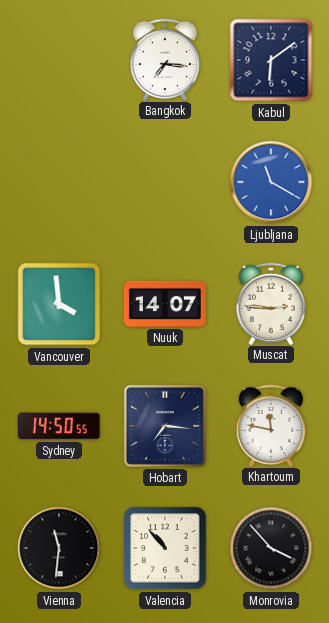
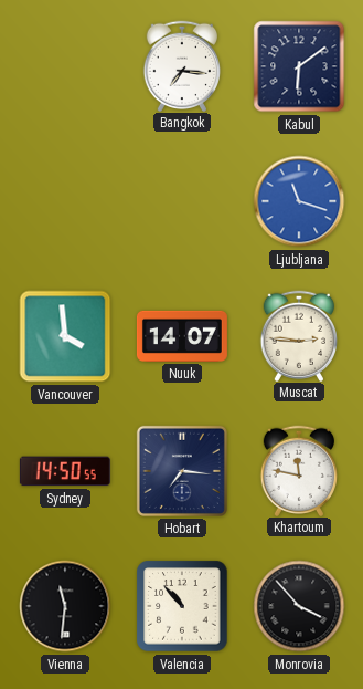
Ljubljana: 11:20 -> 11:18 (299, 201)
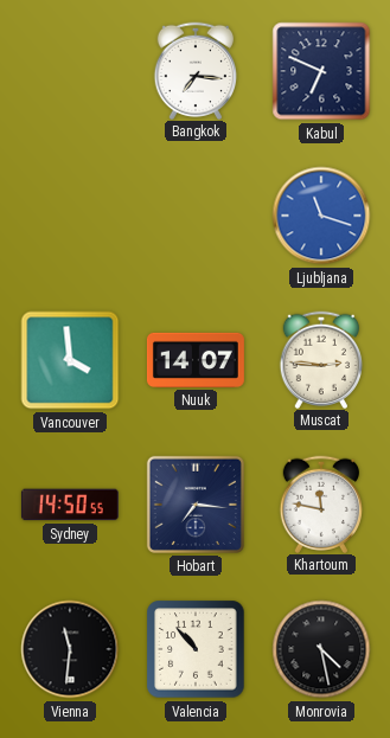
Kabul: 6:09 -> 6:49 (321, 71)
Monrovia: 3:53 -> 4:28 (321, 649)
